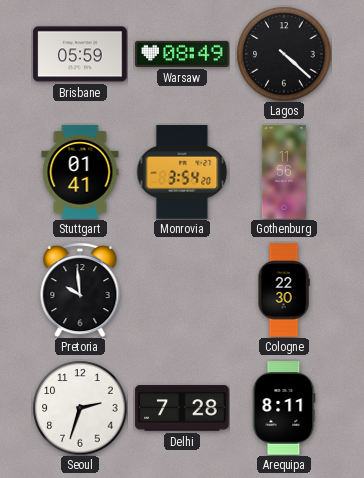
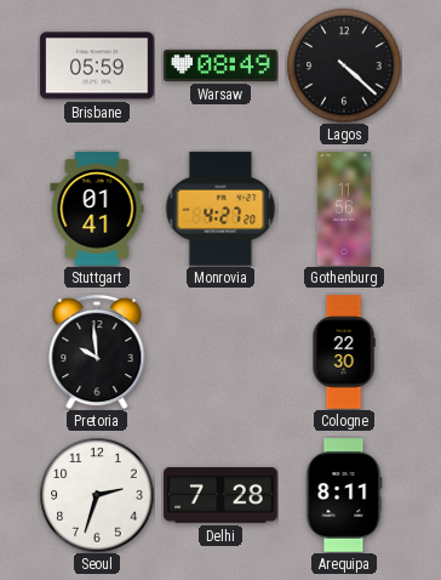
Monrovia: 3:54 -> 4:27 (220, 209)
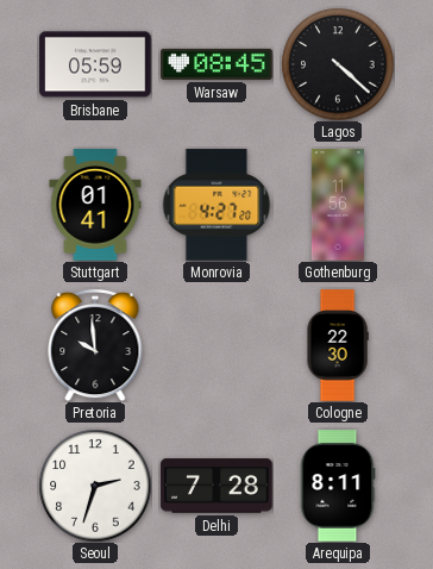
Warsaw: 08:49 -> 08:45 (216, 64)
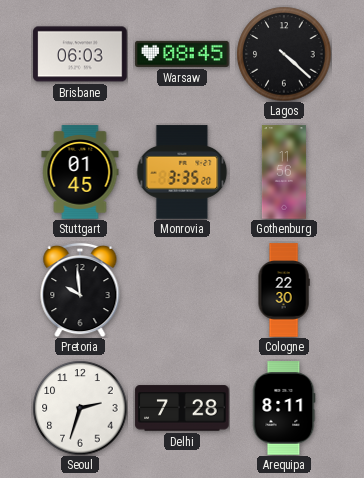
Brisbane: 05:59 -> 06:03 (80, 54)
Stuttgart: 01:41 -> 01:45 (80, 172)
Monrovia: 4:27 -> 3:35 (182, 172)
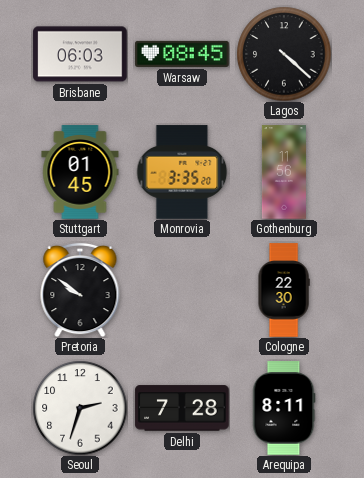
Pretoria: 9:59 -> 9:51 (80, 290)
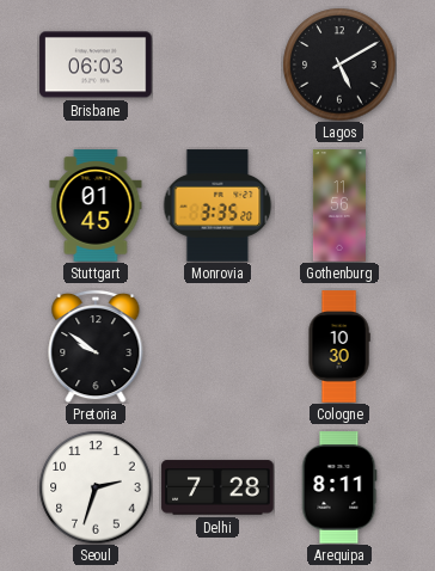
Warsaw: 08:45 -> none (182, 54)
Lagos: 4:22 -> 5:10 (339, 65)
Cologne: 22:30 -> 10:30 (339, 346)
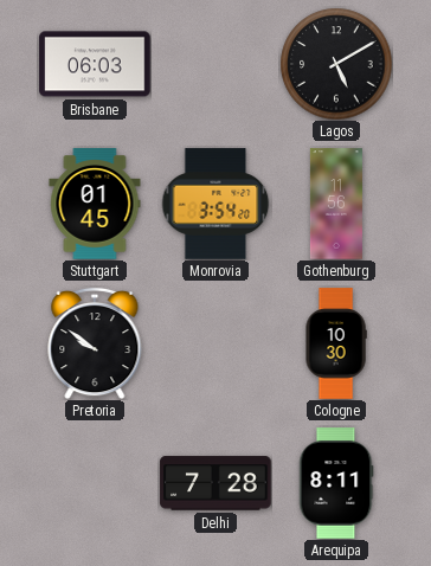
Monrovia: 3:35 -> 3:54 (215, 204)
Seoul: 2:33 -> none (96, 487)
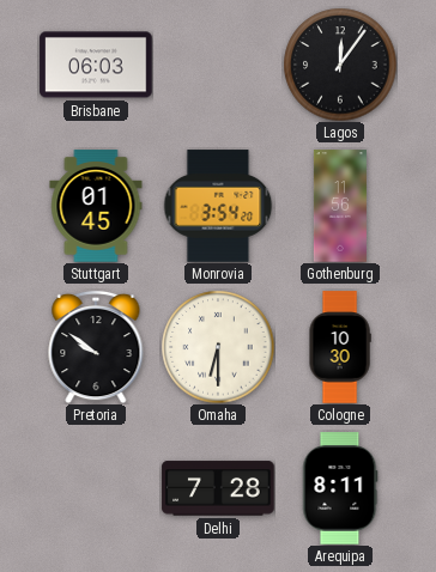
Lagos: 5:10 -> 12:06 (340, 65)
Omaha: none -> 6:30 (218, 347)
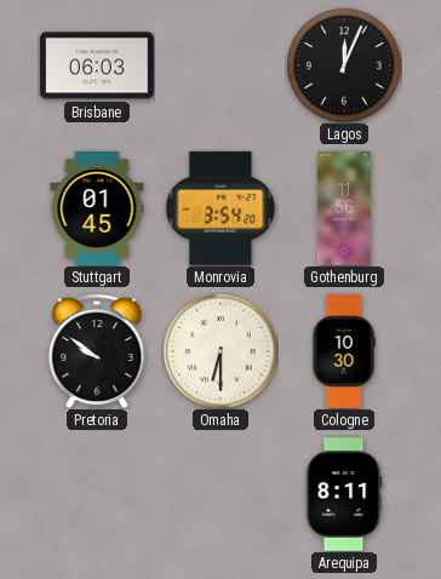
Lagos: 12:06 -> 12:04 (344, 65)
Delhi: 7:28 -> none (218, 488)
